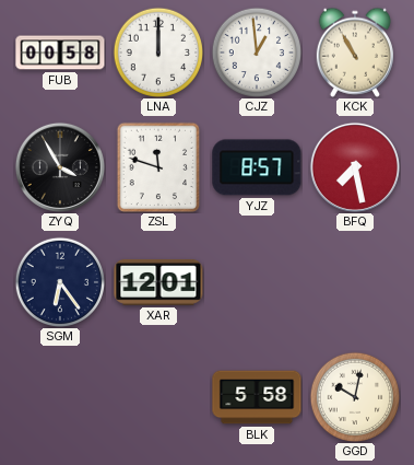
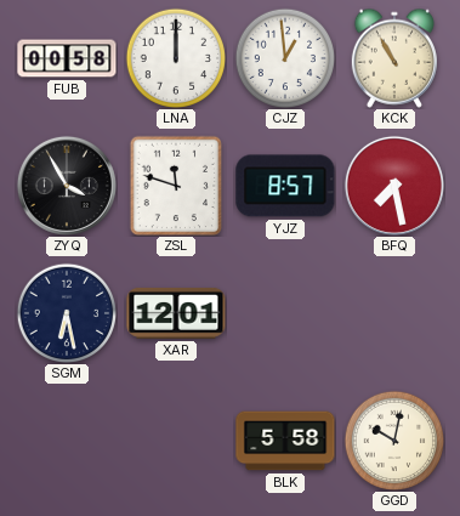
SGM: 6:24 -> 6:28 (66, 312)
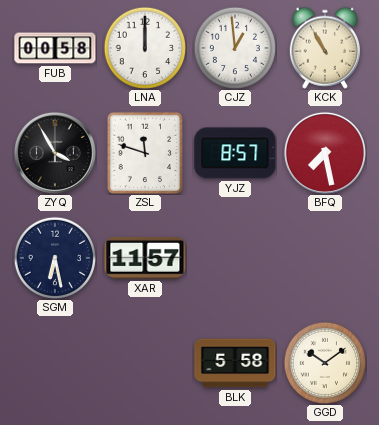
XAR: 12:01 -> 11:57 (145, 258)
GGD: 10:02 -> 10:09 (324, 362)
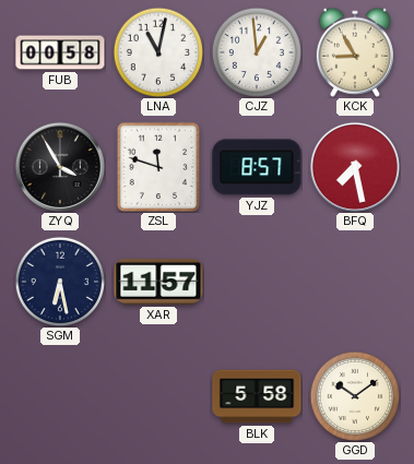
LNA: 12:00 -> 11:02 (157, 51)
KCK: 10:55 -> 8:55 (354, 52)
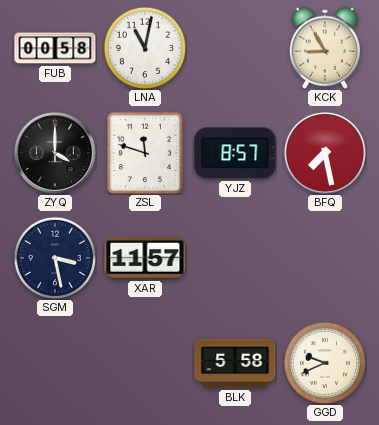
CJZ: 12:59 -> none (256, 51)
ZYQ: 3:55 -> 4:00 (55, 153)
SGM: 6:28 -> 3:28 (54, 257)
GGD: 10:09 -> 9:41 (324, 362)
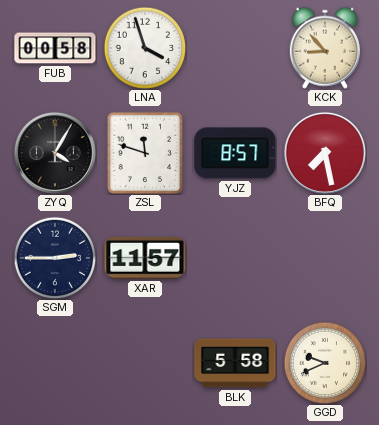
LNA: 11:02 -> 3:57 (144, 47)
KCK: 8:55 -> 8:53 (324, 48)
ZYQ: 4:00 -> 4:05 (55, 153)
SGM: 3:28 -> 2:45 (54, 257)
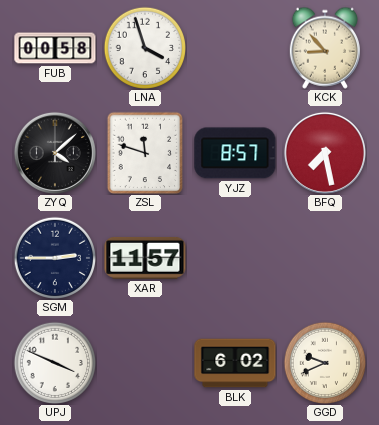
ZYQ: 4:05 -> 4:08 (55, 153)
UPJ: none -> 3:49 (54, 362)
BLK: 5:58 -> 6:02 (235, 363)
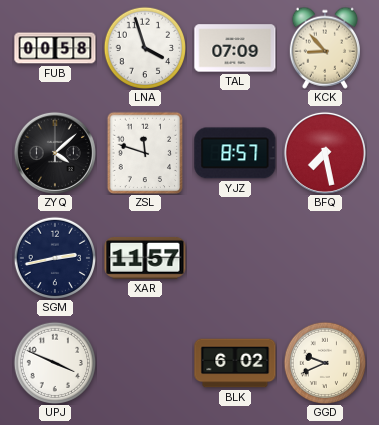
TAL: none -> 07:09 (235, 48)
SGM: 2:45 -> 2:43 (54, 257)
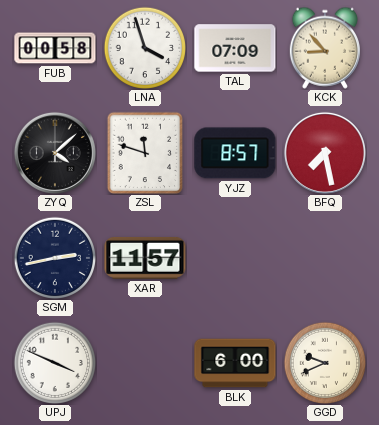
BLK: 6:02 -> 6:00 (235, 363)
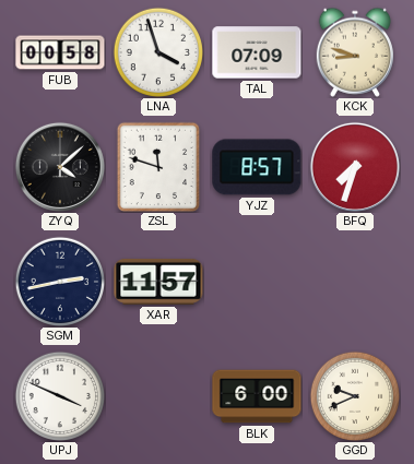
KCK: 8:53 -> 8:48 (354, 52)
BFQ: 7:28 -> 7:33 (355, 167)
